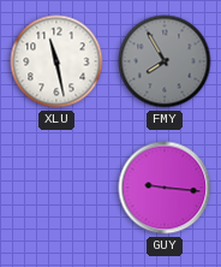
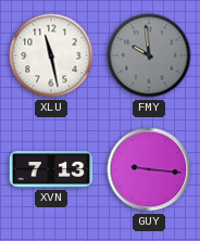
FMY: 7:55 -> 9:59 (149, 55)
XVN: none -> 7:13 (51, 169)
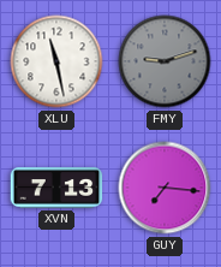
FMY: 9:59 -> 9:12 (165, 61)
GUY: 9:16 -> 7:16 (165, 188)
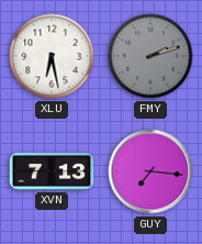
XLU: 11:28 -> 6:28 (52, 56)
FMY: 9:12 -> 2:12 (150, 56)
